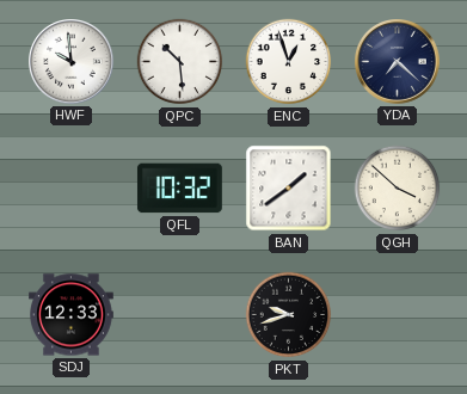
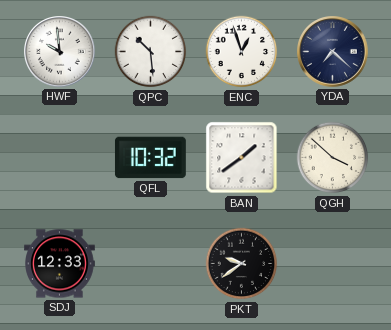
PKT: 9:42 -> 9:39 (242, 264)
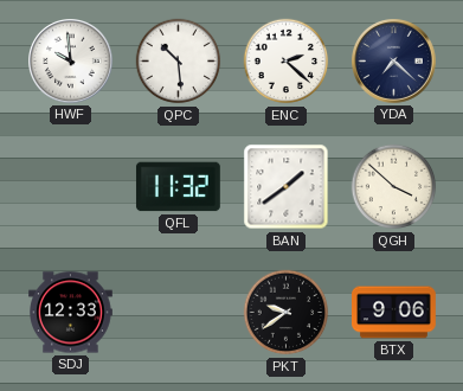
ENC: 12:57 -> 2:22 (287, 62)
QFL: 10:32 -> 11:32 (178, 187)
BTX: none -> 9:06 (394, 313)
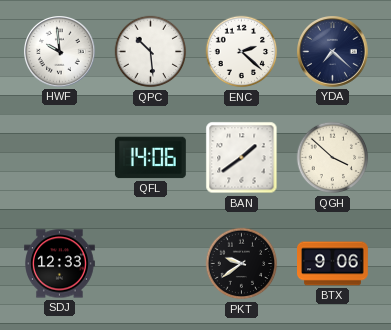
QFL: 11:32 -> 14:06 (150, 158)
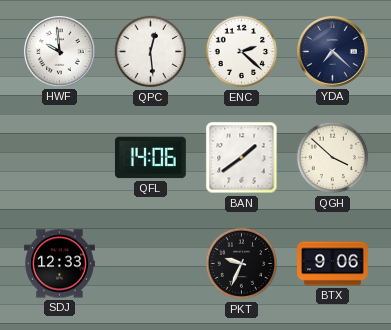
QPC: 10:29 -> 12:29 (151, 52)
PKT: 9:39 -> 9:34 (242, 264)
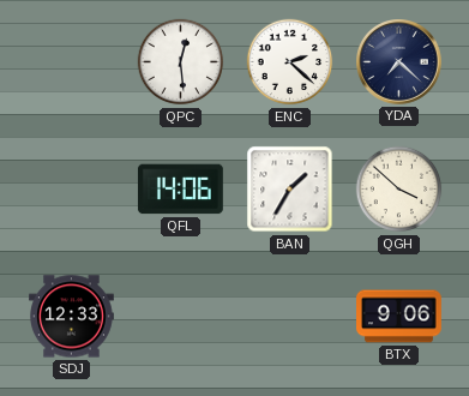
HWF: 9:59 -> none (60, 52)
BAN: 1:39 -> 1:35 (290, 190)
PKT: 9:34 -> none (242, 264)
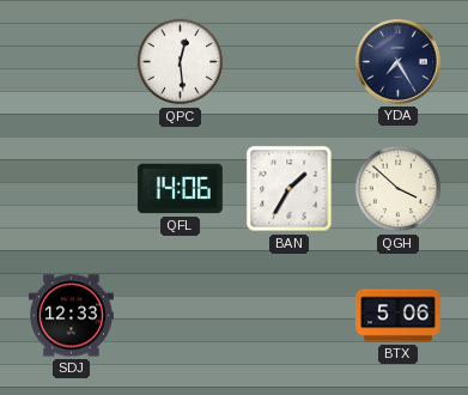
ENC: 2:22 -> none (290, 62)
YDA: 7:22 -> 7:25 (399, 62)
BTX: 9:06 -> 5:06 (399, 316)
